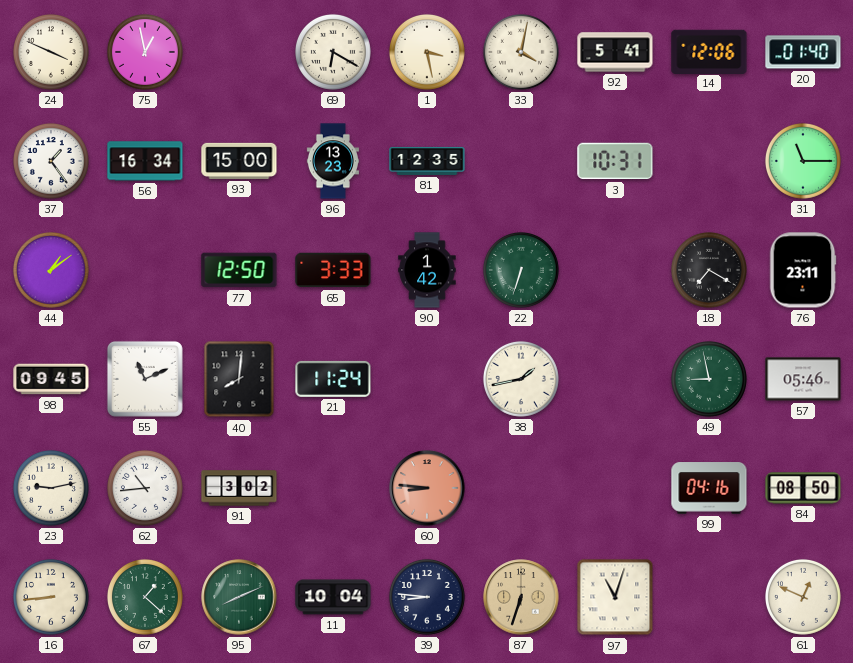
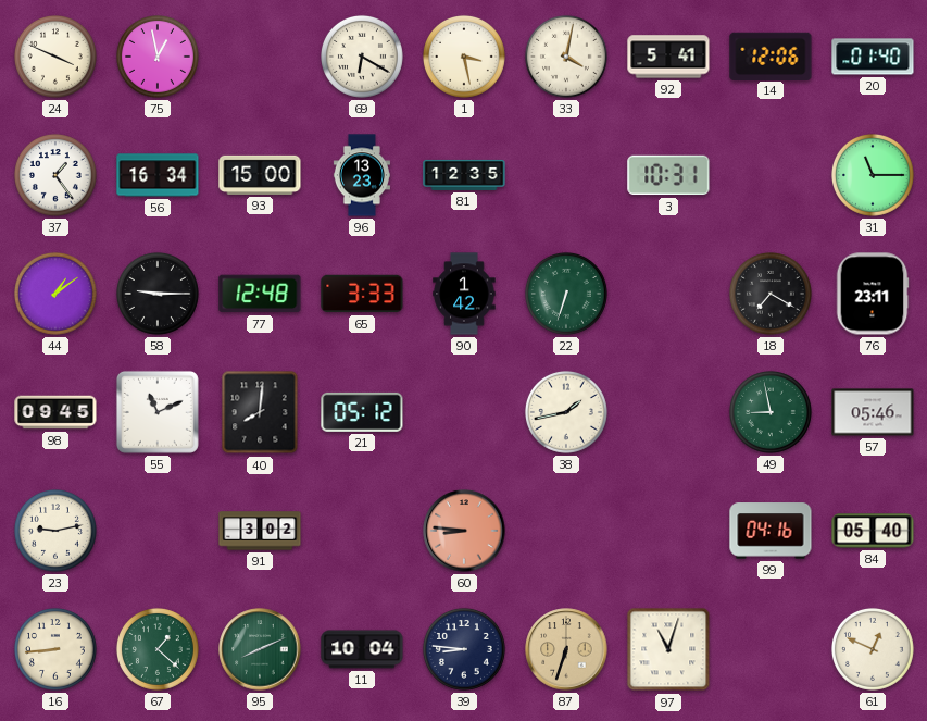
58: none -> 9:15 (158, 294)
77: 12:50 -> 12:48 (260, 294)
21: 11:24 -> 05:12 (362, 412)
62: 10:44 -> none (145, 488)
84: 08:50 -> 05:40 (873, 531)
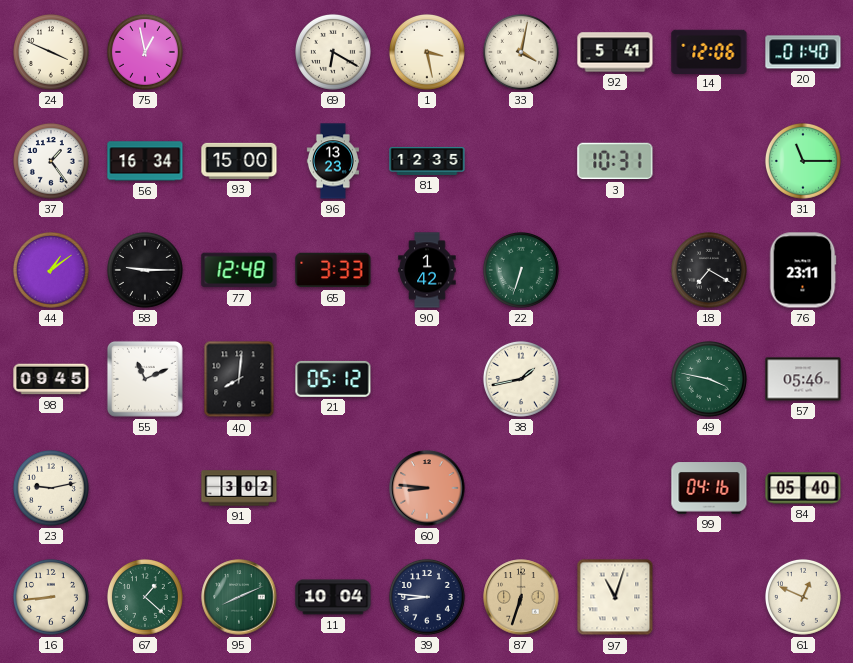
49: 8:58 -> 3:47 (709, 379)
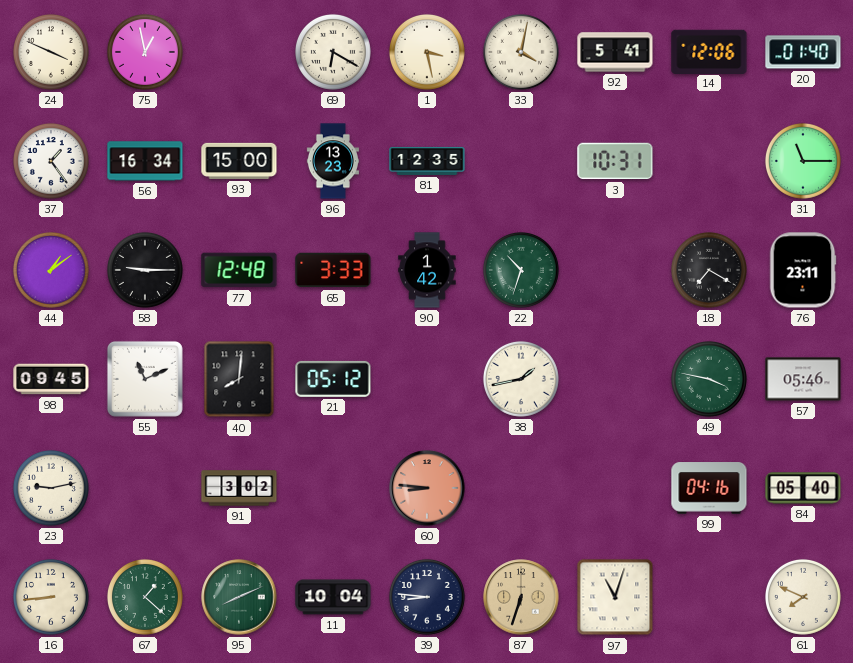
22: 6:33 -> 10:33 (521, 270)
61: 12:49 -> 7:49 (803, 597)
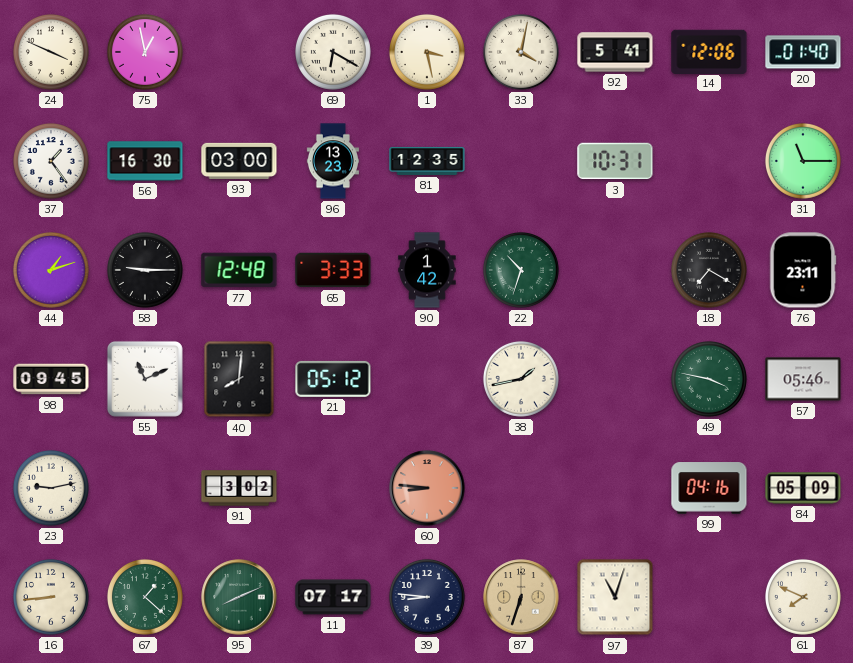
56: 16:34 -> 16:30 (145, 161)
93: 15:00 -> 03:00 (239, 161)
44: 1:09 -> 1:12 (51, 270)
84: 05:40 -> 05:09 (803, 488)
11: 10:04 -> 07:17 (333, 597)
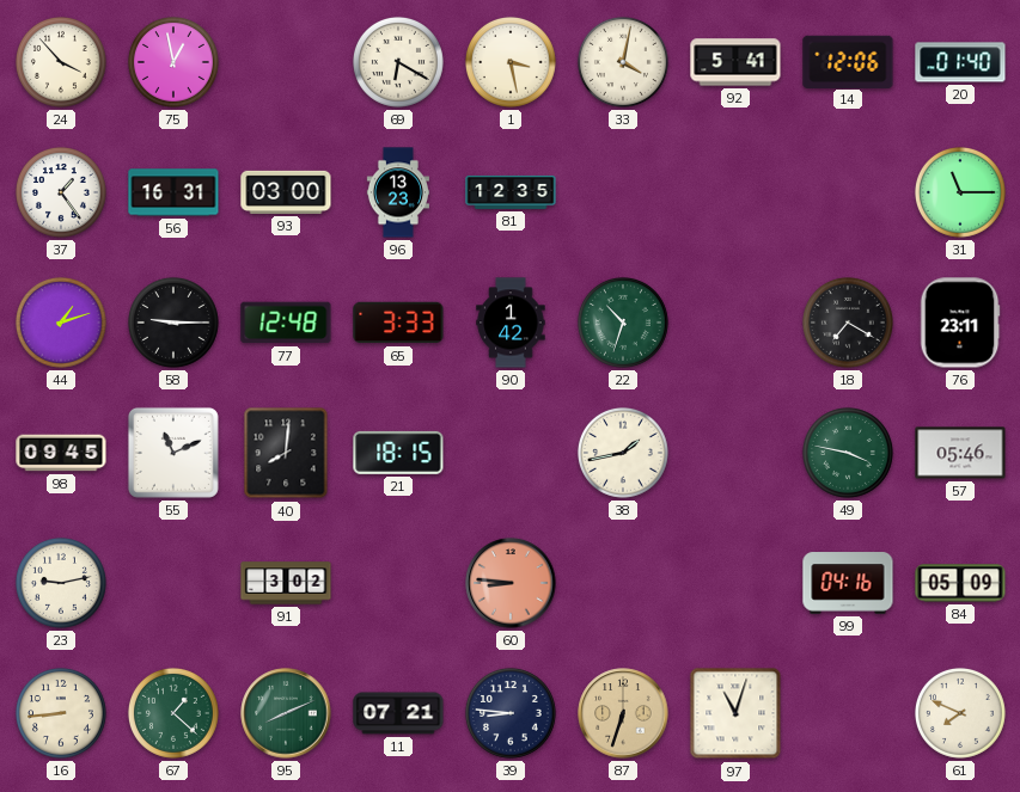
24: 3:49 -> 3:53 (61, 62)
56: 16:30 -> 16:31 (173, 192)
3: 10:31 -> none (615, 161)
21: 05:12 -> 18:15 (398, 453)
11: 07:17 -> 07:21 (398, 713)
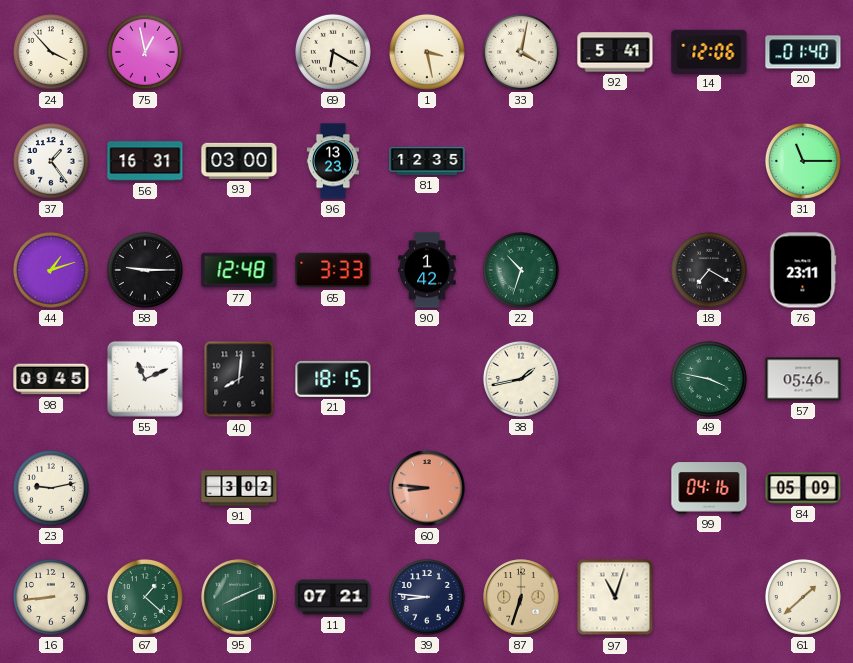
61: 7:49 -> 1:38 (803, 597)
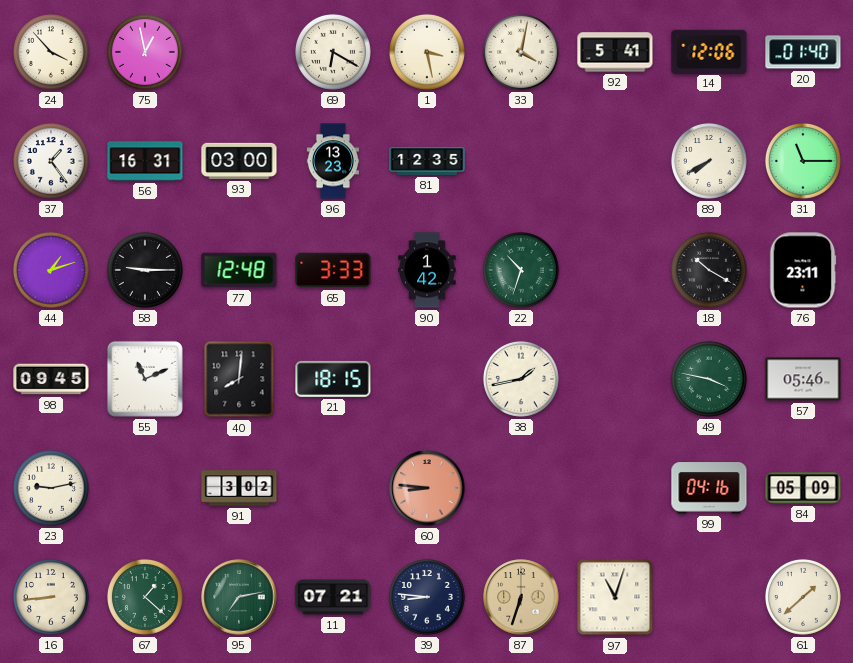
89: none -> 7:40 (709, 161)
18: 7:20 -> 10:20 (709, 270)
95: 8:11 -> 7:13 (239, 597)
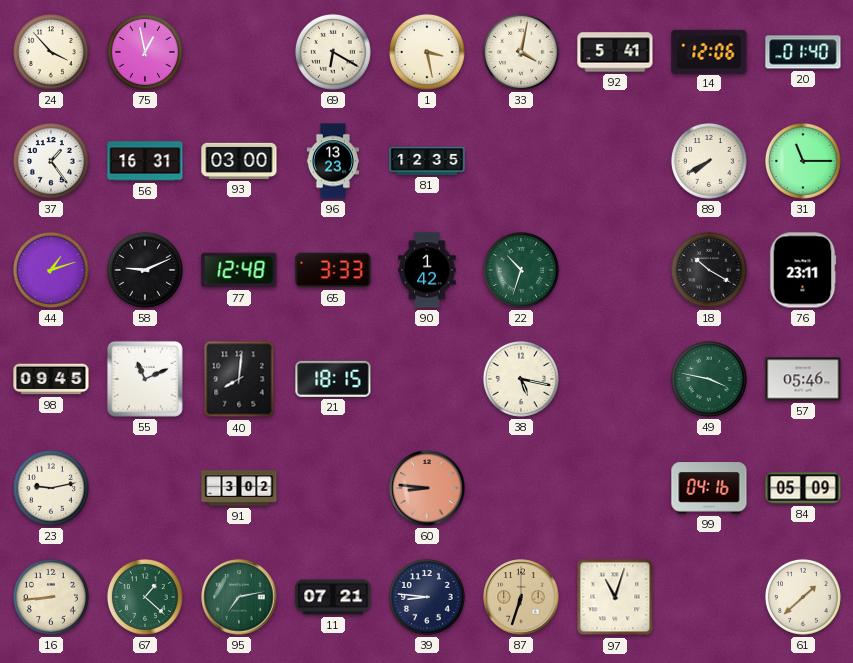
58: 9:15 -> 9:11 (145, 270)
38: 1:43 -> 5:17 (521, 379)
